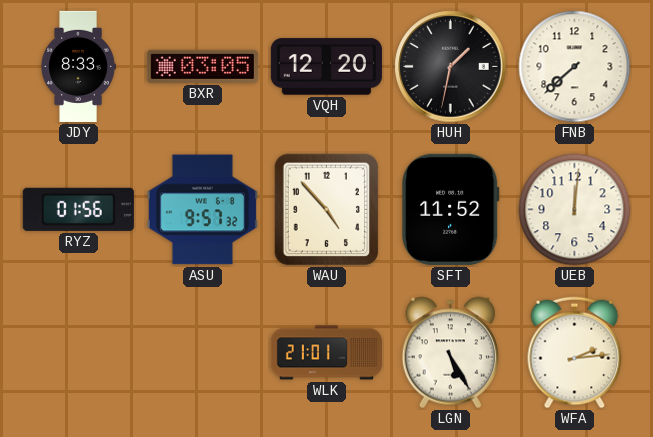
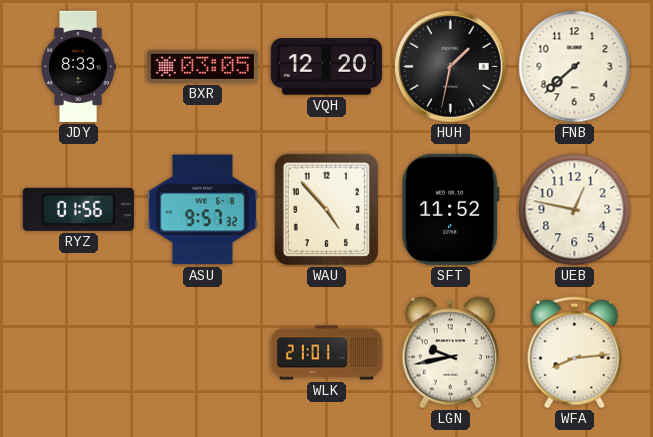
UEB: 12:01 -> 12:47 (575, 210)
LGN: 5:25 -> 9:43 (451, 353)
WFA: 2:14 -> 8:14 (575, 353)
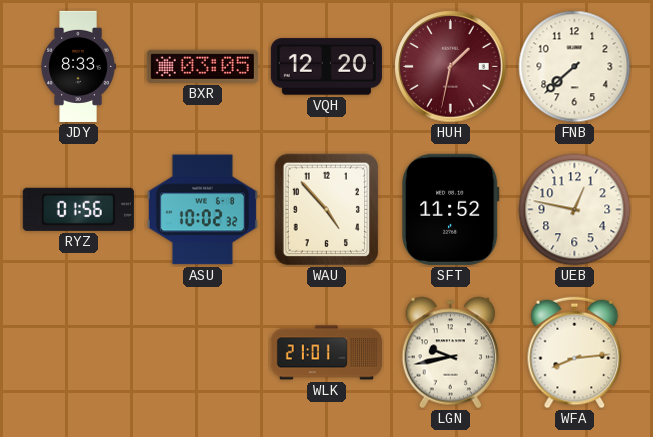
HUH dial: black -> burgundy (451, 67)
ASU: 9:57 -> 10:02 (202, 210)
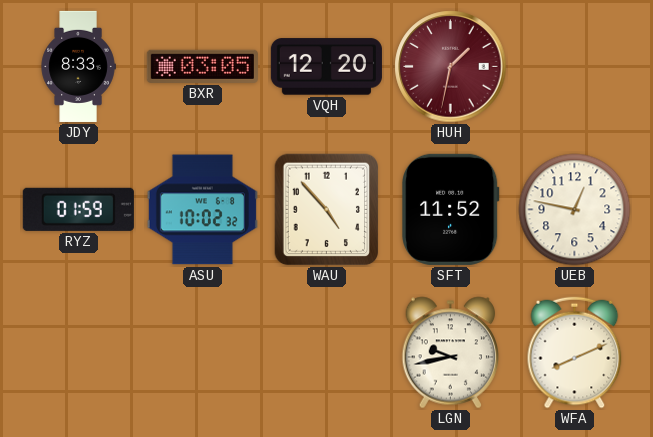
FNB: 7:38 -> none (575, 67)
RYZ: 01:56 -> 01:59 (78, 209)
WLK: 21:01 -> none (326, 353)
WFA: 8:14 -> 8:11 (575, 353)
